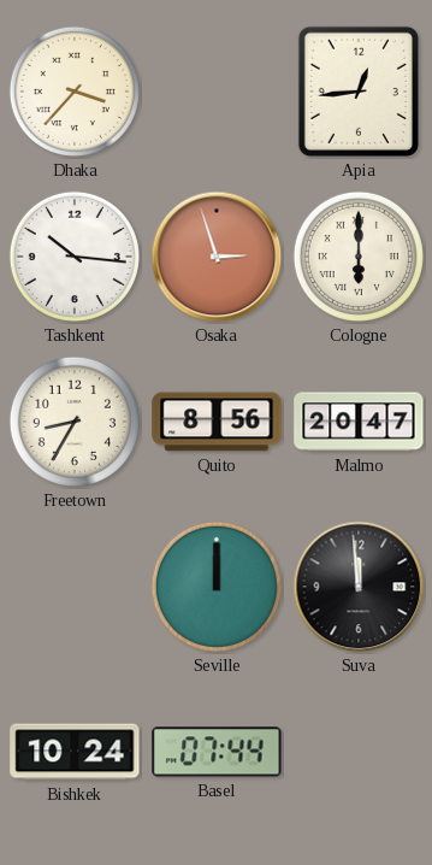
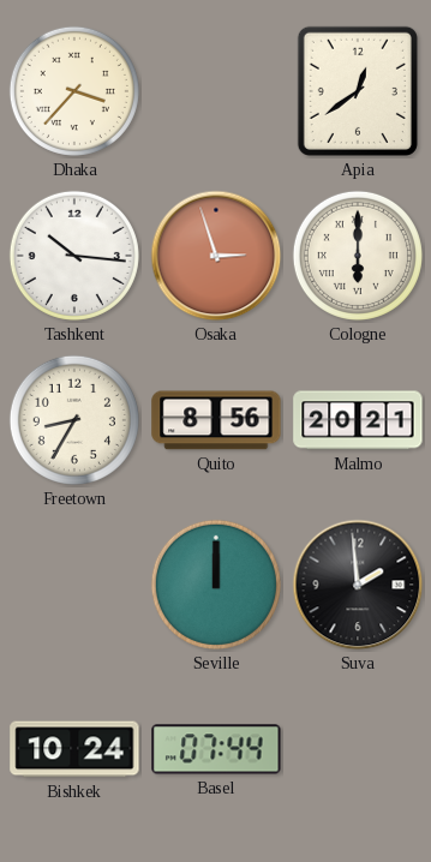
Apia: 12:44 -> 12:39 (358, 91)
Malmo: 20:47 -> 20:21 (358, 420)
Suva: 11:59 -> 1:59 (358, 585)
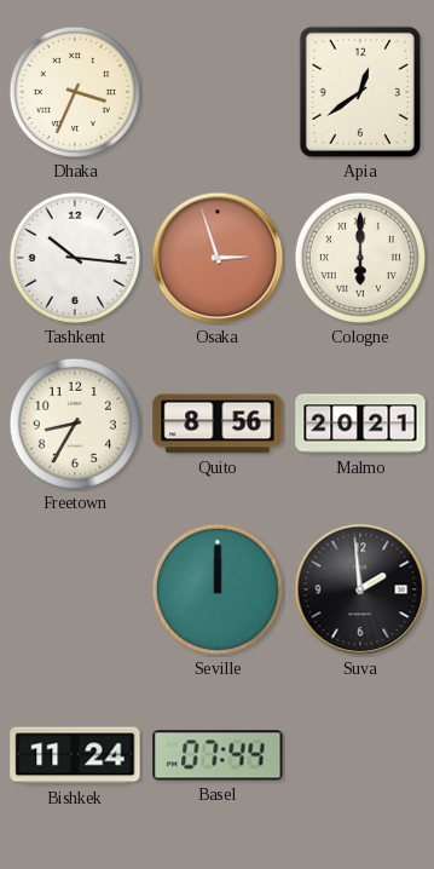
Dhaka: 3:37 -> 3:34 (75, 92)
Bishkek: 10:24 -> 11:24 (75, 755)
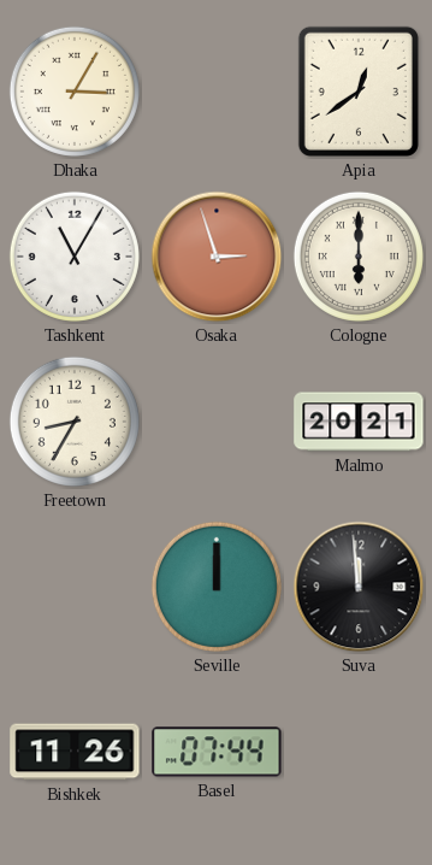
Dhaka: 3:34 -> 3:05 (75, 92)
Tashkent: 10:16 -> 11:05 (75, 257)
Quito: 8:56 -> none (218, 424)
Suva: 1:59 -> 11:59 (359, 587)
Bishkek: 11:24 -> 11:26 (75, 752)
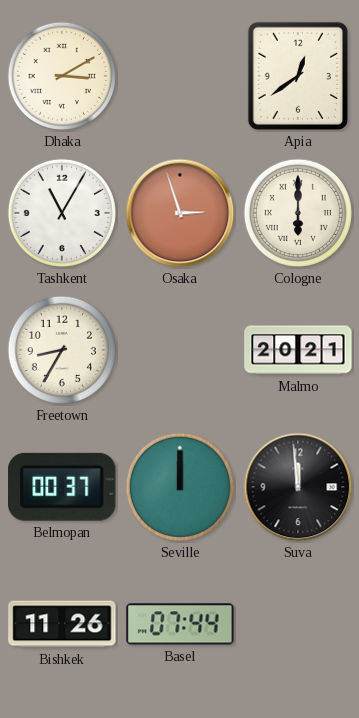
Dhaka: 3:05 -> 3:10 (62, 76)
Belmopan: none -> 00:37 (62, 487)
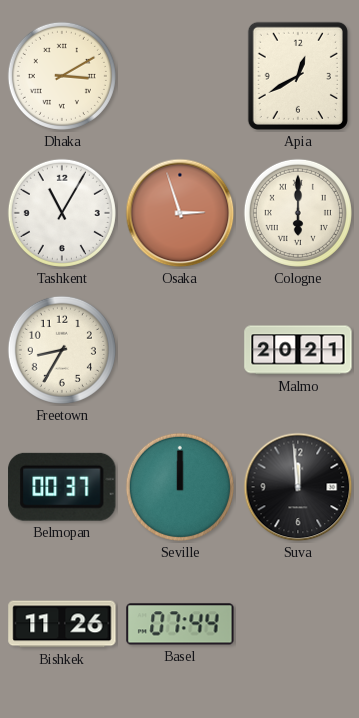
Apia: 12:39 -> 12:40 (298, 76)
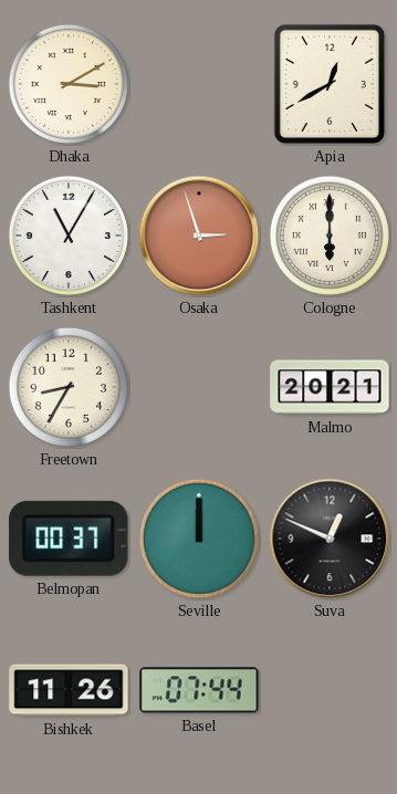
Suva: 11:59 -> 12:49 (330, 539)
